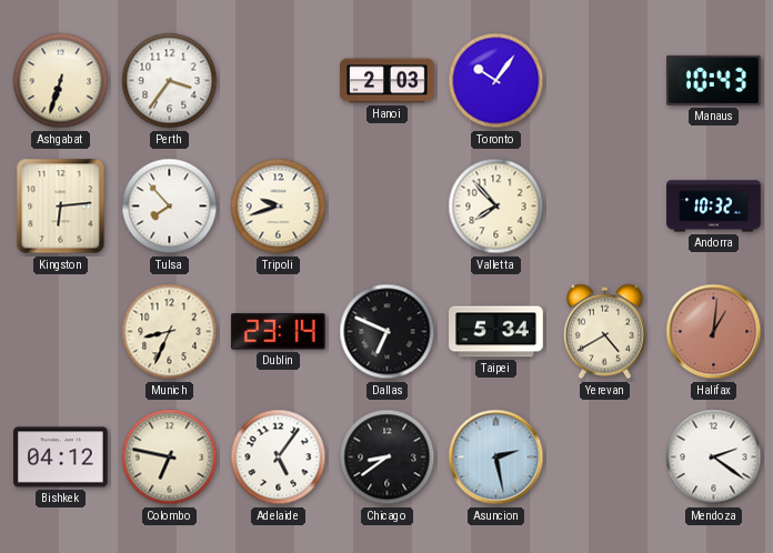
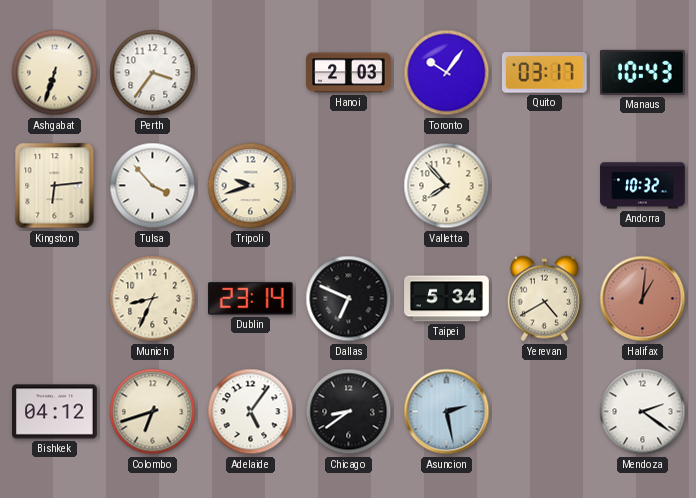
Quito: none -> 03:17 (544, 73)
Tulsa: 7:53 -> 3:53 (153, 186)
Colombo: 6:47 -> 6:42 (153, 412)
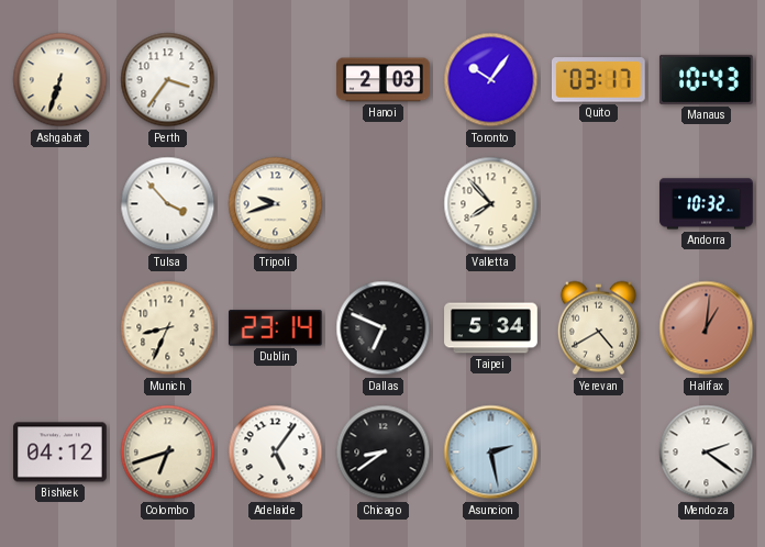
Kingston: 6:14 -> none (55, 186)
